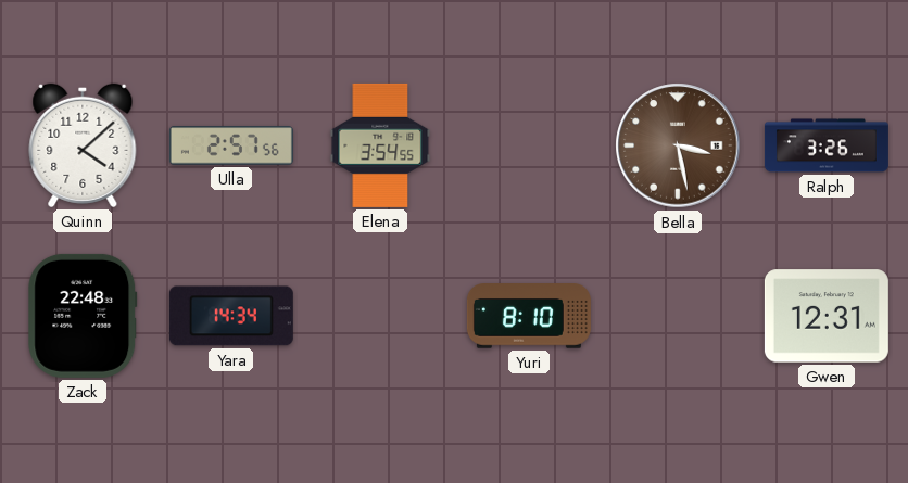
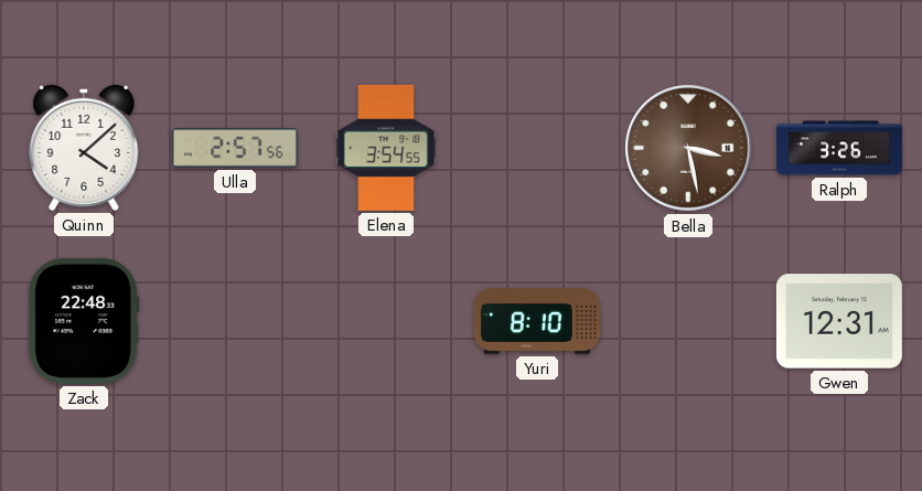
Yara: 14:34 -> none (231, 316)
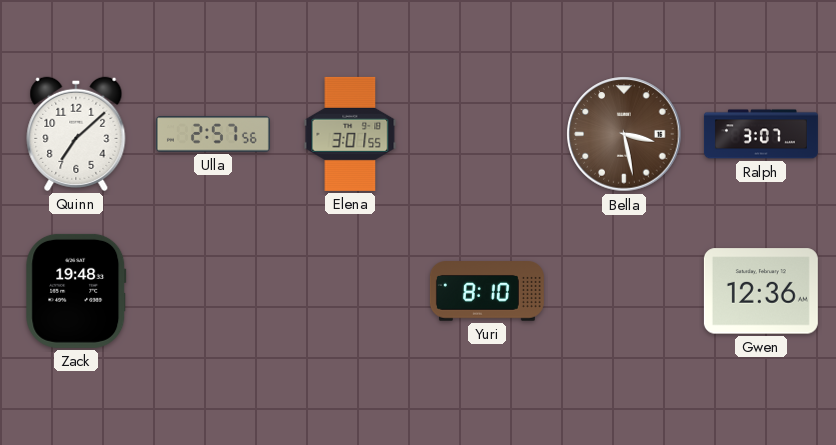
Quinn: 4:08 -> 7:08 (76, 134)
Elena: 3:54 -> 3:01 (350, 134)
Ralph: 3:26 -> 3:07 (761, 134)
Zack: 22:48 -> 19:48 (76, 291)
Gwen: 12:31 -> 12:36 (761, 291)
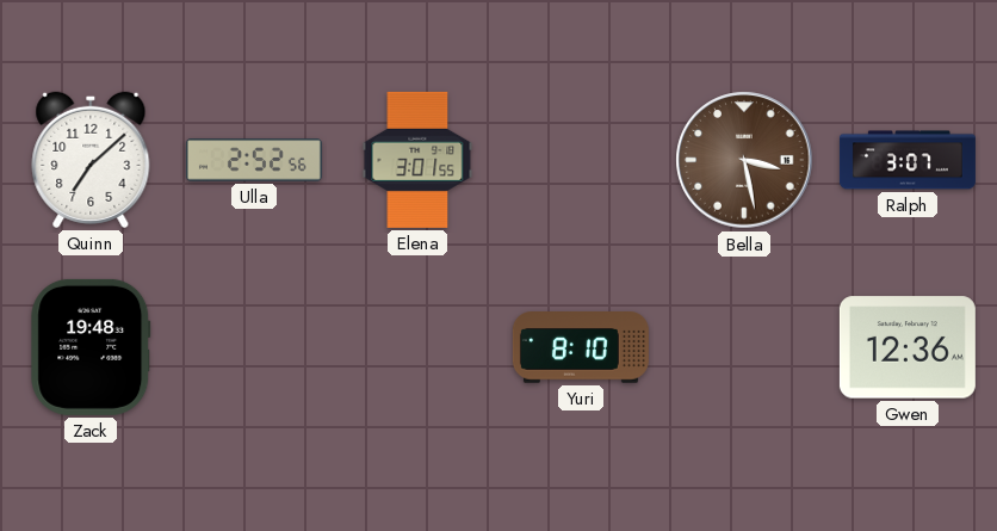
Ulla: 2:57 -> 2:52 (254, 160)
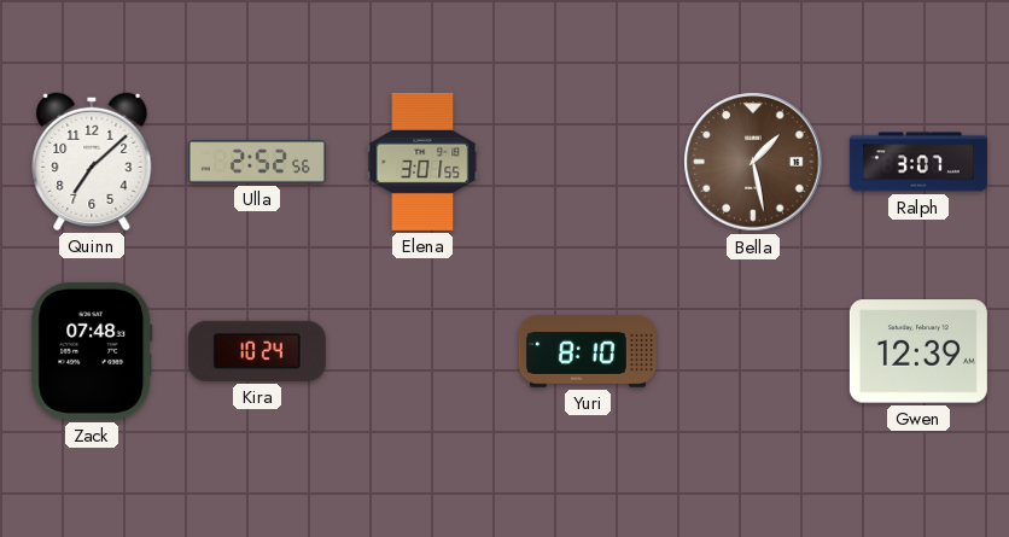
Bella: 3:28 -> 1:28 (753, 162)
Zack: 19:48 -> 07:48 (92, 351)
Kira: none -> 10:24 (257, 351)
Gwen: 12:36 -> 12:39 (918, 351)
